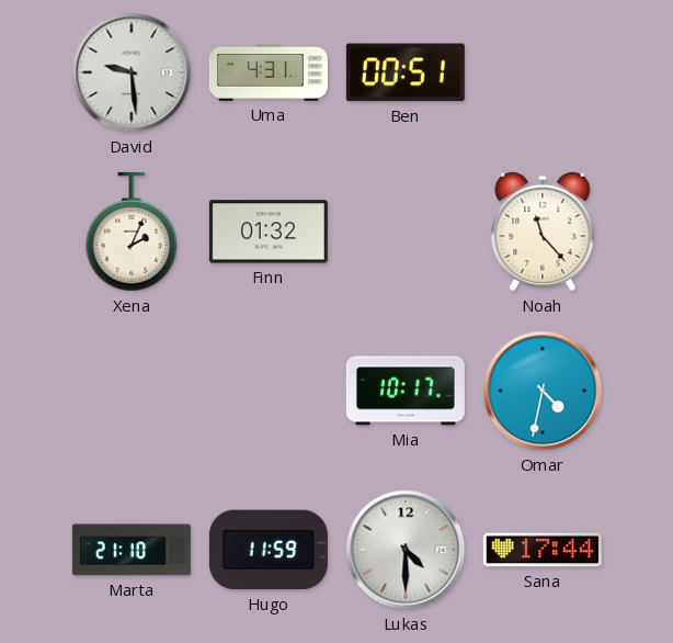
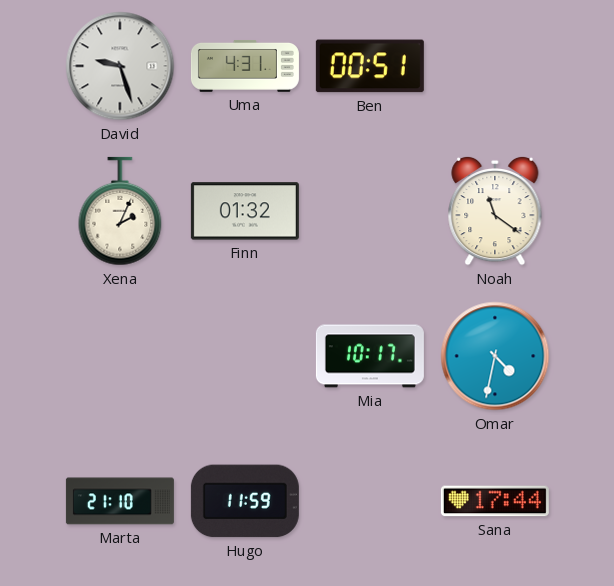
David: 9:29 -> 9:27 (120, 66)
Noah: 11:23 -> 11:21 (495, 211)
Lukas: 4:30 -> none (406, 550)
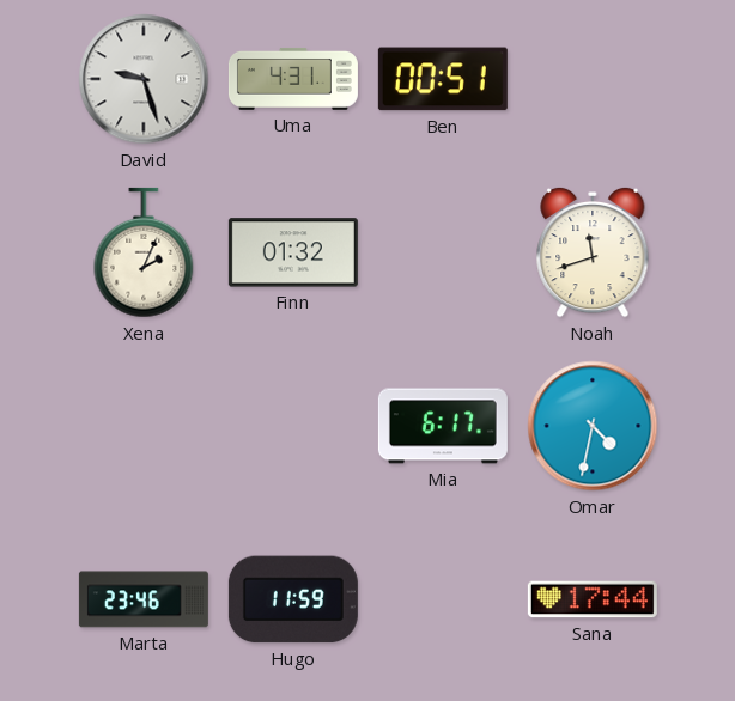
Noah: 11:21 -> 11:42 (593, 252)
Mia: 10:17 -> 6:17 (443, 426)
Marta: 21:10 -> 23:46 (144, 599)
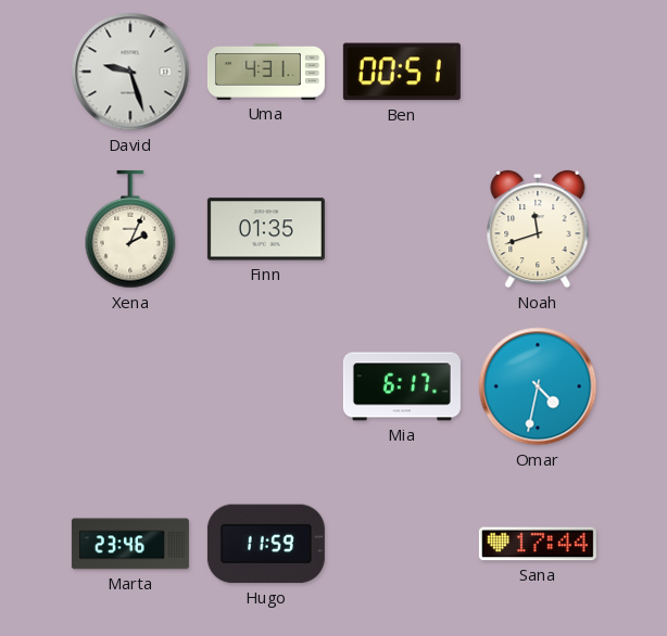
Finn: 01:32 -> 01:35 (266, 229)
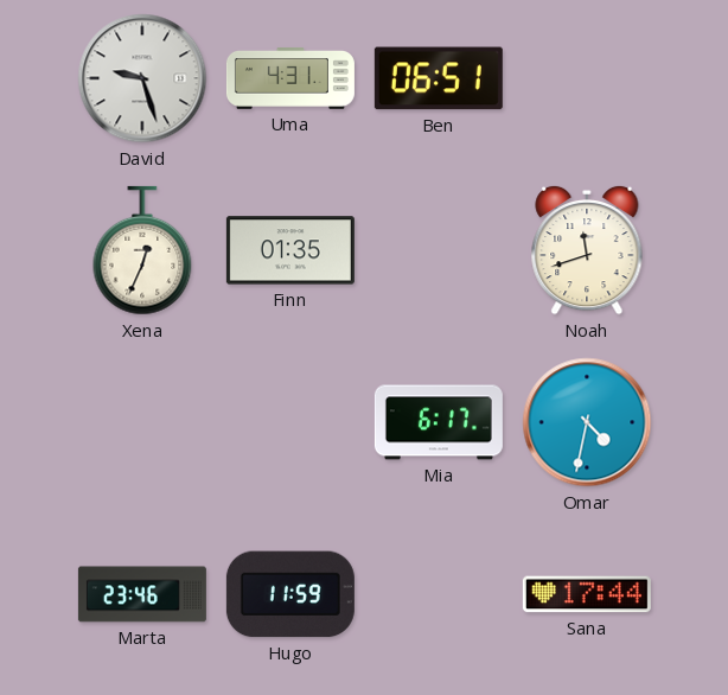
Ben: 00:51 -> 06:51 (439, 78)
Xena: 2:04 -> 12:34 (142, 250)
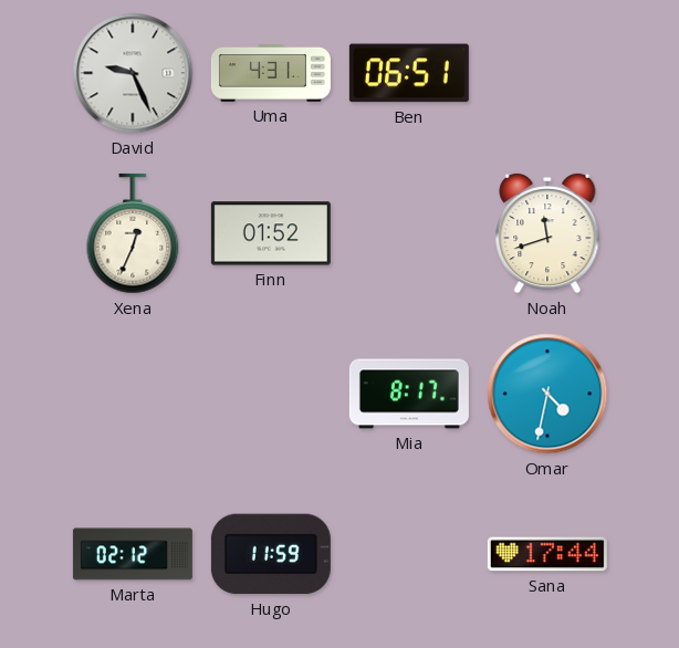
David: 9:27 -> 9:26 (133, 73)
Finn: 01:35 -> 01:52 (271, 233)
Mia: 6:17 -> 8:17 (409, 394)
Marta: 23:46 -> 02:12 (133, 554)
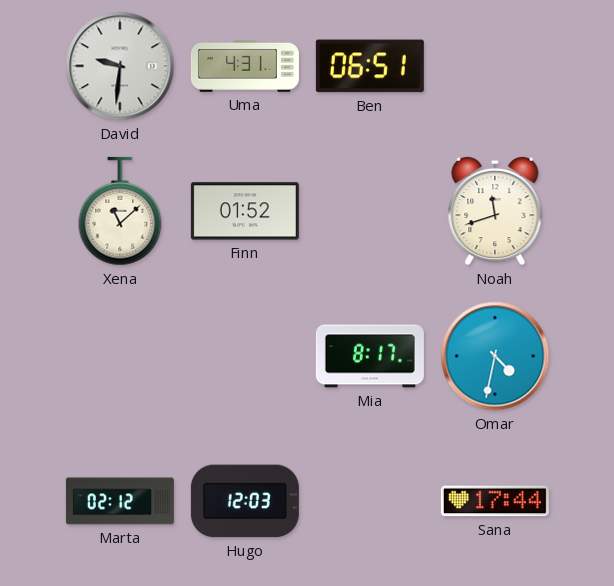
David: 9:26 -> 9:31 (120, 66)
Xena: 12:34 -> 11:08 (120, 211)
Hugo: 11:59 -> 12:03 (245, 501)
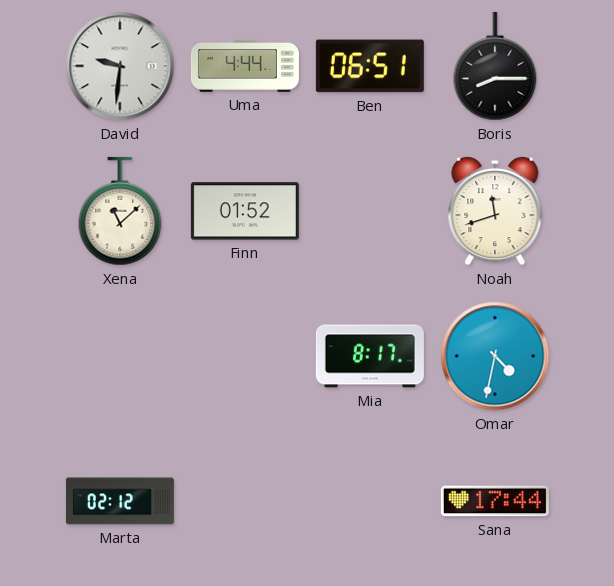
Uma: 4:31 -> 4:44 (245, 66)
Boris: none -> 8:15 (495, 66)
Hugo: 12:03 -> none (245, 501)
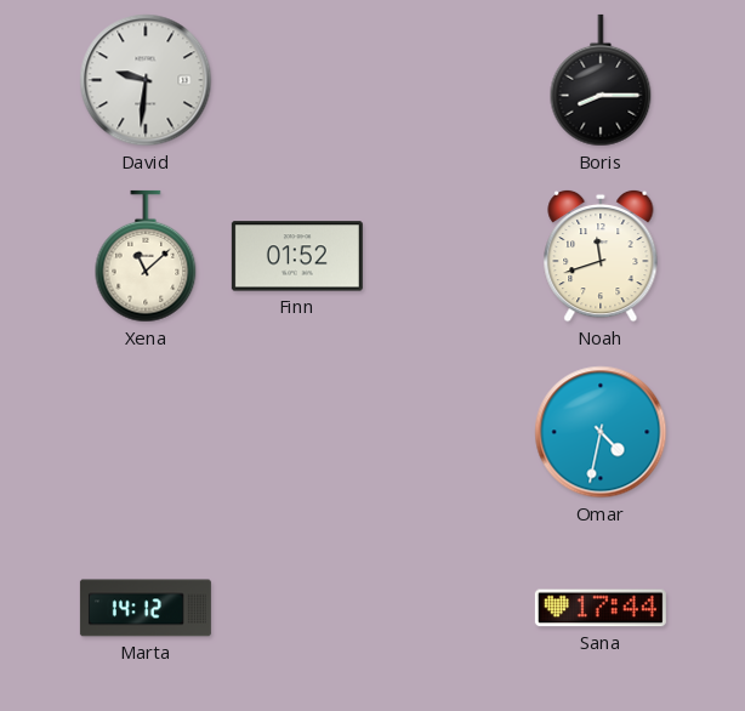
Uma: 4:44 -> none (245, 66)
Ben: 06:51 -> none (370, 66)
Mia: 8:17 -> none (370, 356)
Marta: 02:12 -> 14:12 (146, 608)
